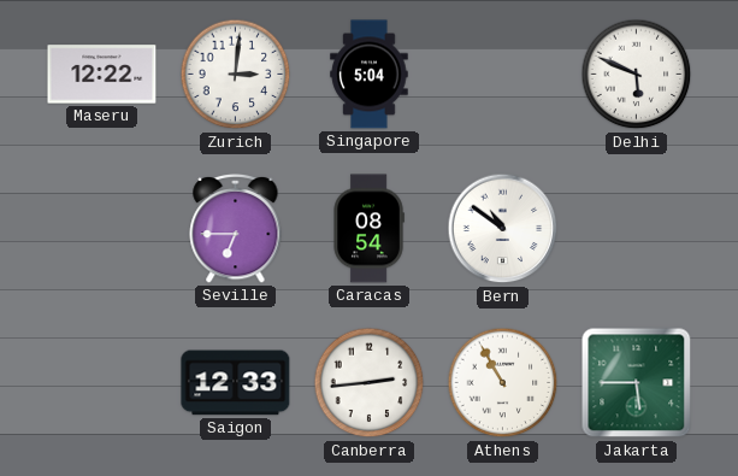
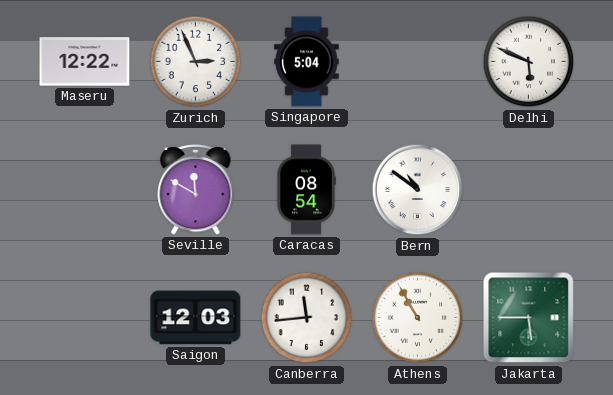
Zurich: 3:01 -> 2:56 (196, 62)
Seville: 6:45 -> 11:50 (196, 189)
Saigon: 12:33 -> 12:03 (196, 318)
Canberra: 2:44 -> 11:44 (307, 318)
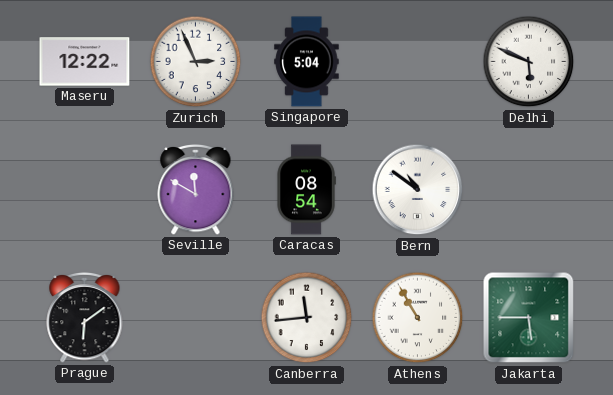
Prague: none -> 6:09 (85, 317)
Saigon: 12:03 -> none (196, 318)
